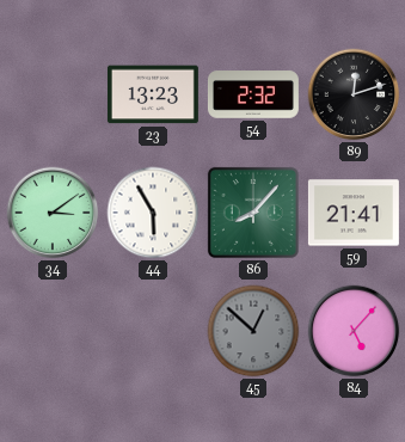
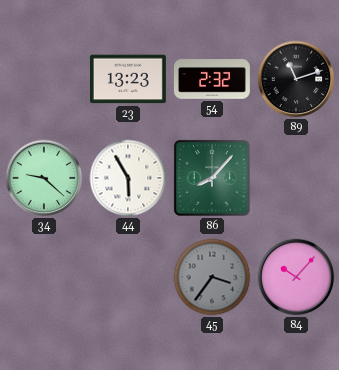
89: 12:12 -> 11:12 (296, 79)
34: 3:09 -> 9:22 (44, 178)
59: 21:41 -> none (354, 213)
45: 12:52 -> 3:36 (212, 277)
84: 5:07 -> 10:07 (296, 277)
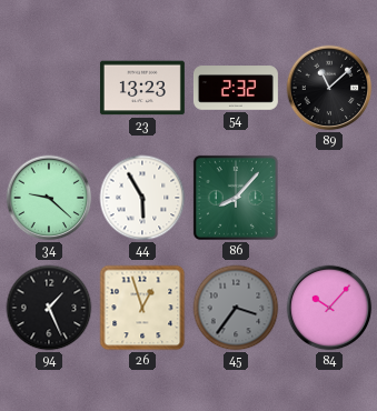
89: 11:12 -> 11:08 (329, 88)
94: none -> 1:26 (49, 308)
26: none -> 12:57 (142, 308)
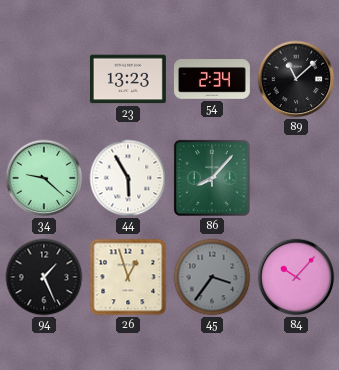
54: 2:32 -> 2:34 (212, 79)
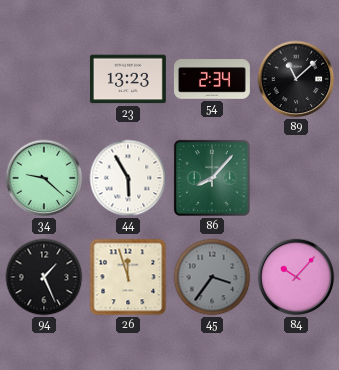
26: 12:57 -> 11:57 (128, 277)
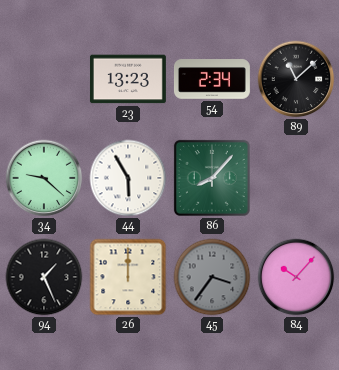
26: 11:57 -> 12:00 (128, 277)
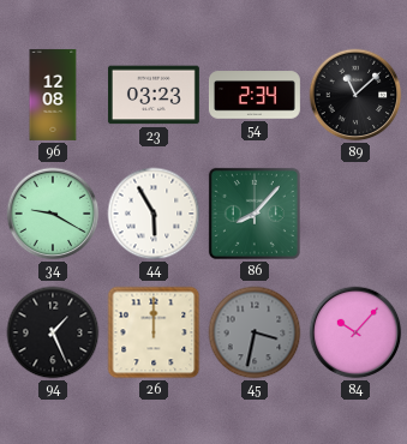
96: none -> 12:08 (53, 95)
23: 13:23 -> 03:23 (154, 95)
34: 9:22 -> 9:20 (53, 214)
45: 3:36 -> 3:32 (255, 332)
